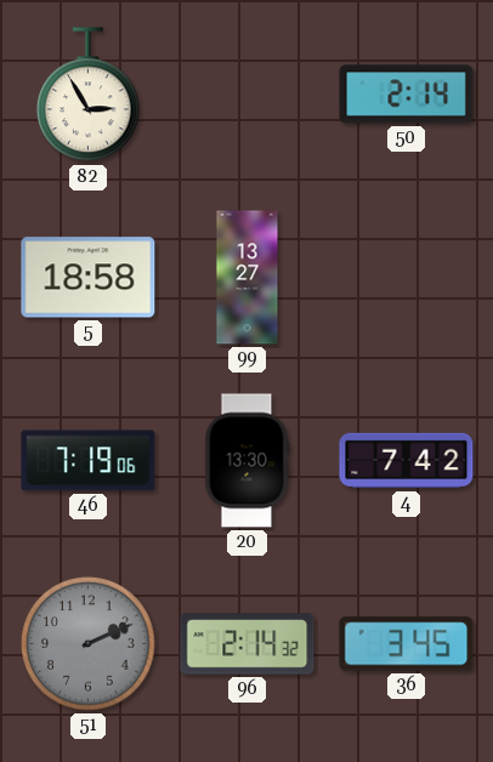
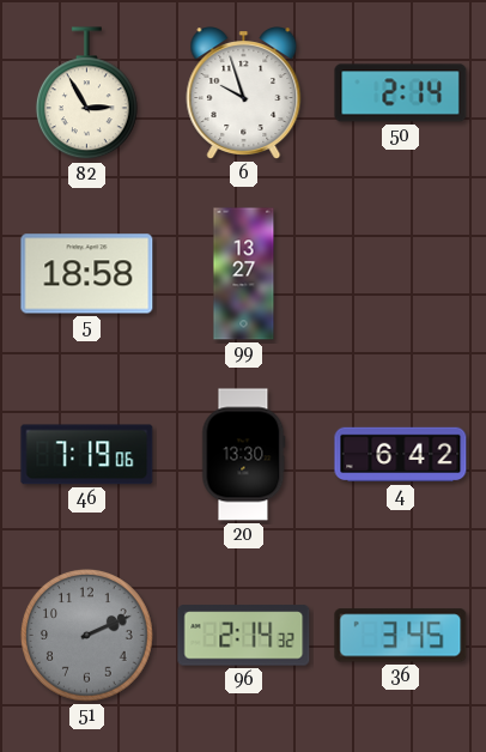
6: none -> 9:57 (244, 93)
4: 7:42 -> 6:42 (401, 455)
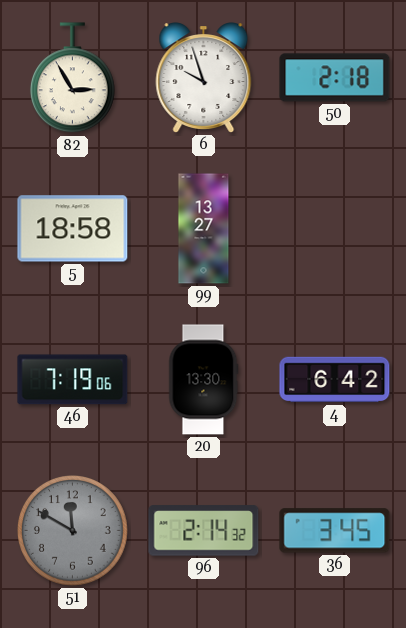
50: 2:14 -> 2:18 (335, 78)
51: 2:11 -> 11:50 (73, 531)
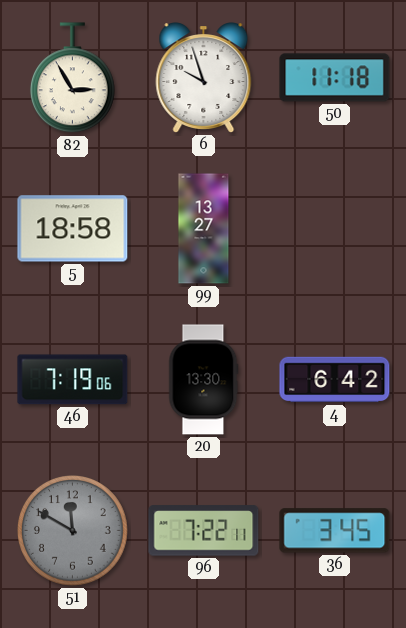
50: 2:18 -> 11:18 (335, 78)
96: 2:14 -> 7:22 (204, 531)
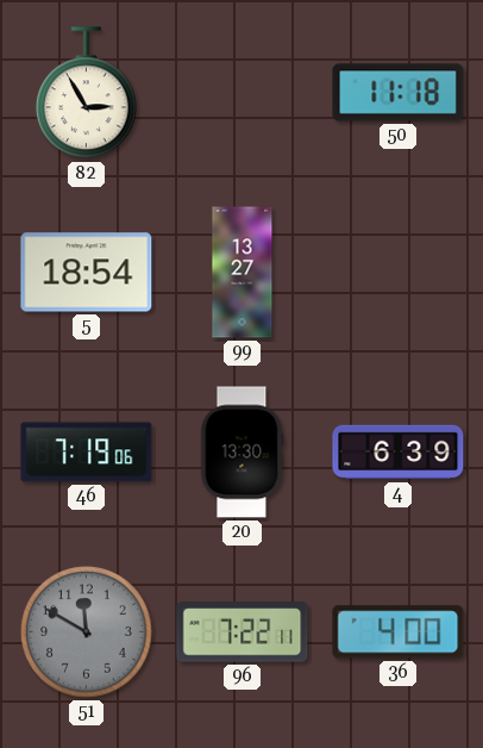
6: 9:57 -> none (204, 78)
5: 18:58 -> 18:54 (87, 273)
4: 6:42 -> 6:39 (399, 453)
36: 3:45 -> 4:00 (399, 632)
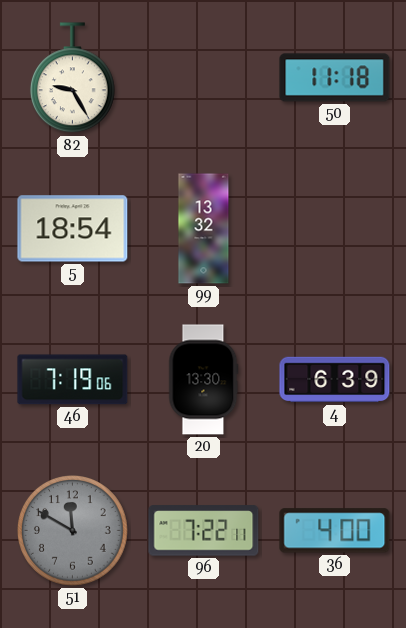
82: 2:55 -> 9:25 (72, 78)
99: 13:27 -> 13:32 (204, 229)
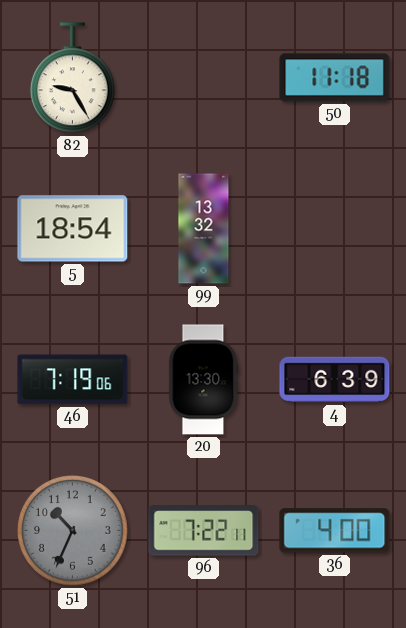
51: 11:50 -> 10:34 (73, 531)
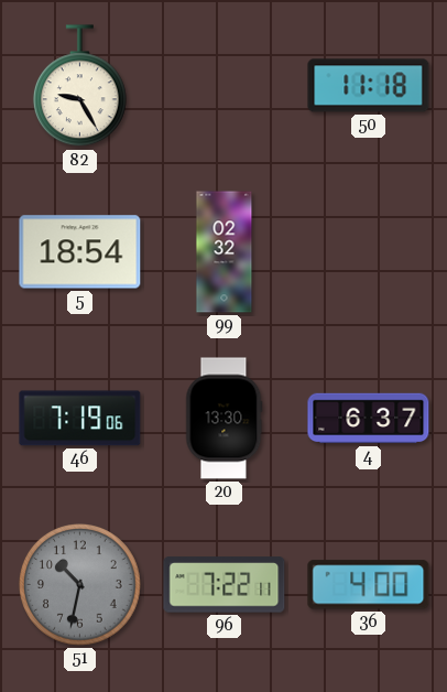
99: 13:32 -> 02:32 (225, 252)
4: 6:39 -> 6:37 (369, 419)
51: 10:34 -> 10:32 (80, 585)
